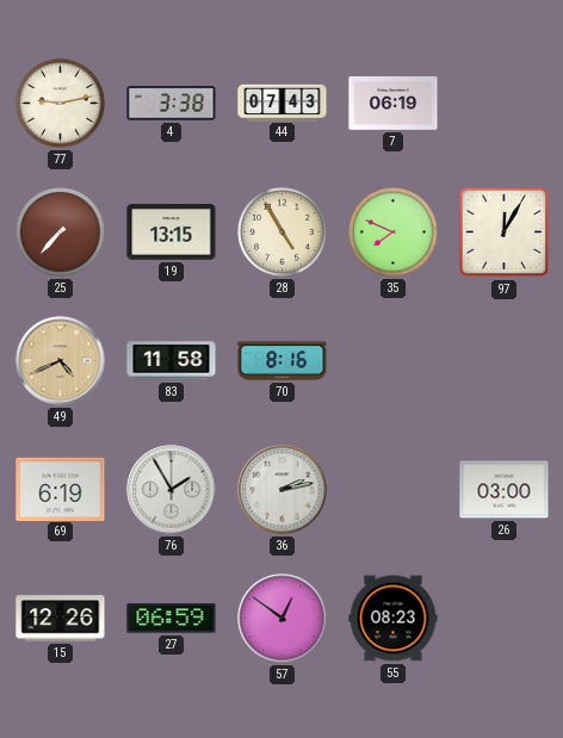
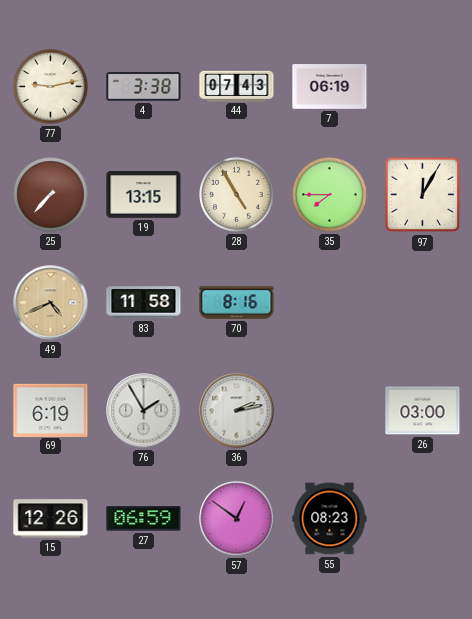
35: 7:49 -> 7:45 (330, 195)
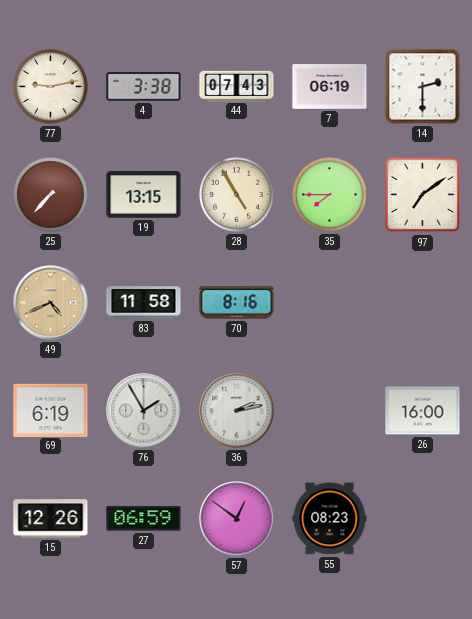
14: none -> 2:30 (423, 87)
97: 12:05 -> 7:09 (423, 195)
26: 03:00 -> 16:00 (423, 411)
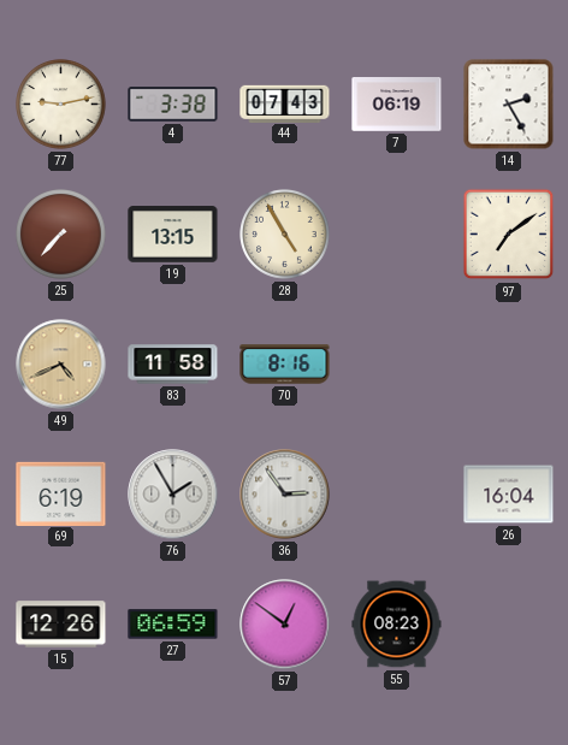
14: 2:30 -> 2:25 (509, 105)
35: 7:45 -> none (330, 195)
36: 2:13 -> 2:54 (285, 495)
26: 16:00 -> 16:04 (509, 495)
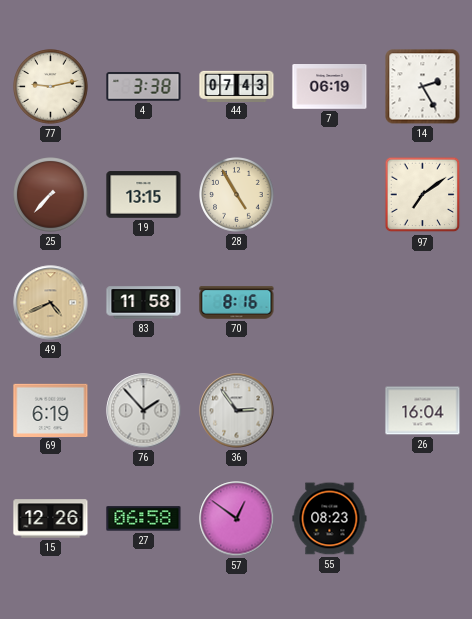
76: 1:55 -> 1:53 (144, 411)
27: 06:59 -> 06:58 (144, 519)
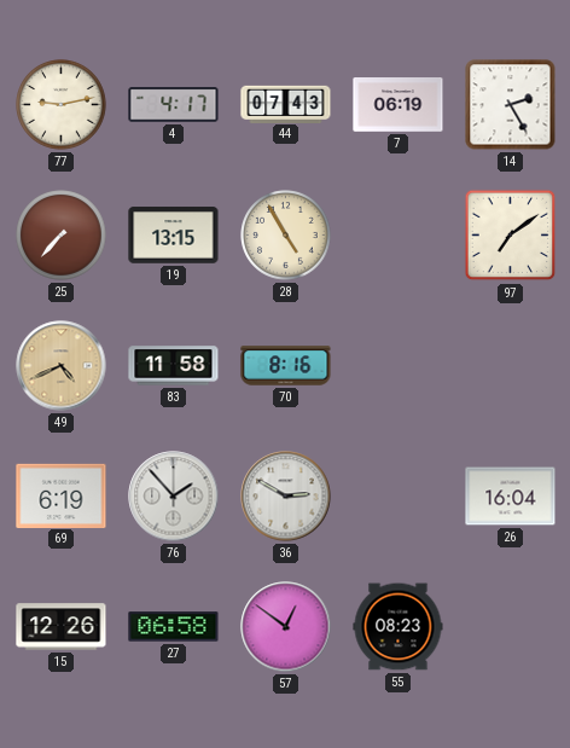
4: 3:38 -> 4:17 (174, 105)
36: 2:54 -> 2:50 (286, 497)
